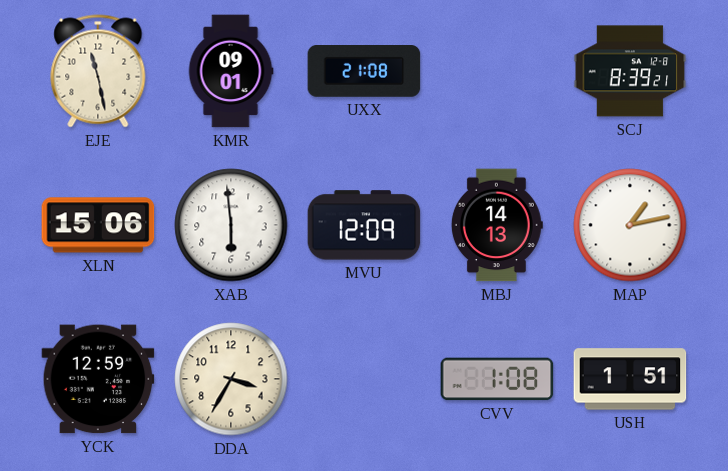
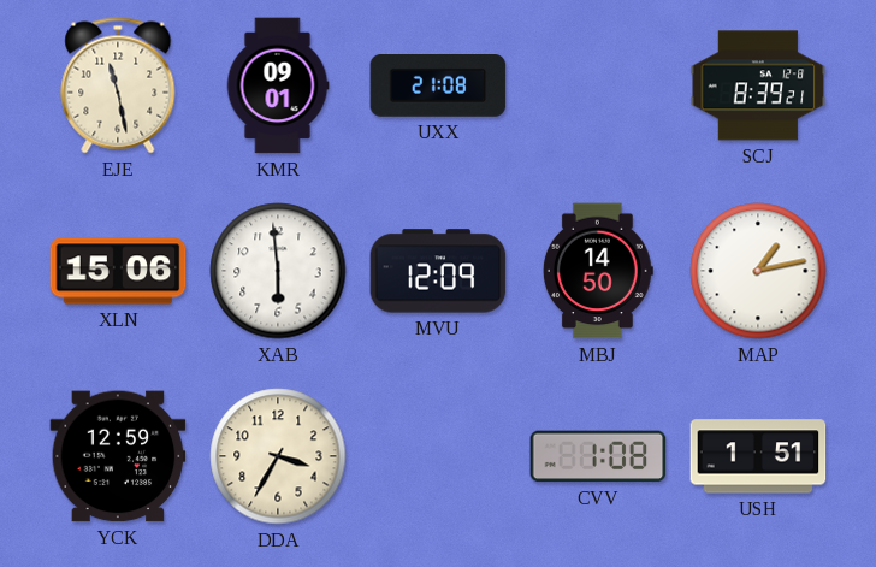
MBJ: 14:13 -> 14:50 (598, 271)
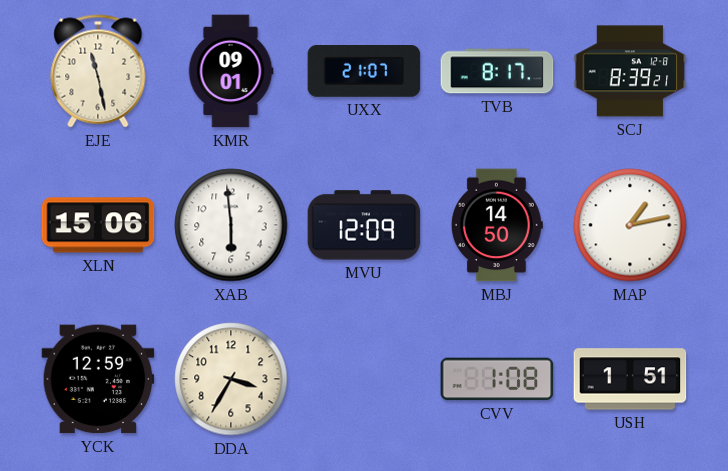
UXX: 21:08 -> 21:07 (364, 72)
TVB: none -> 8:17 (497, 71)
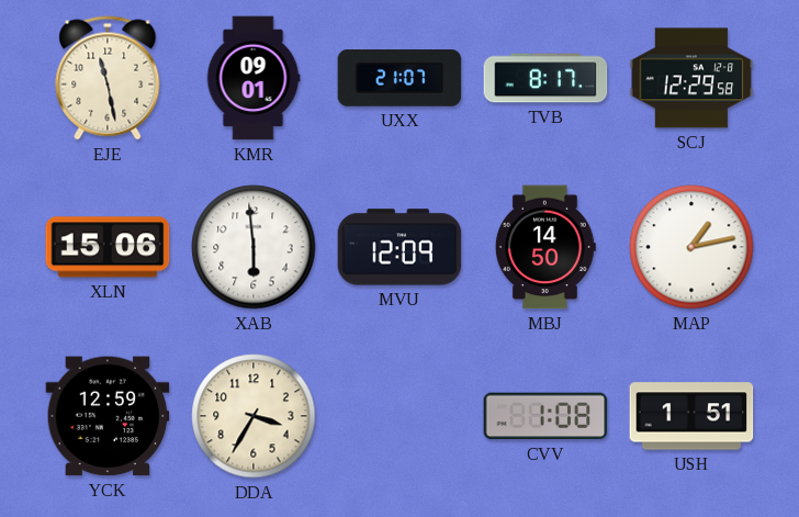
SCJ: 8:39 -> 12:29 (691, 78)
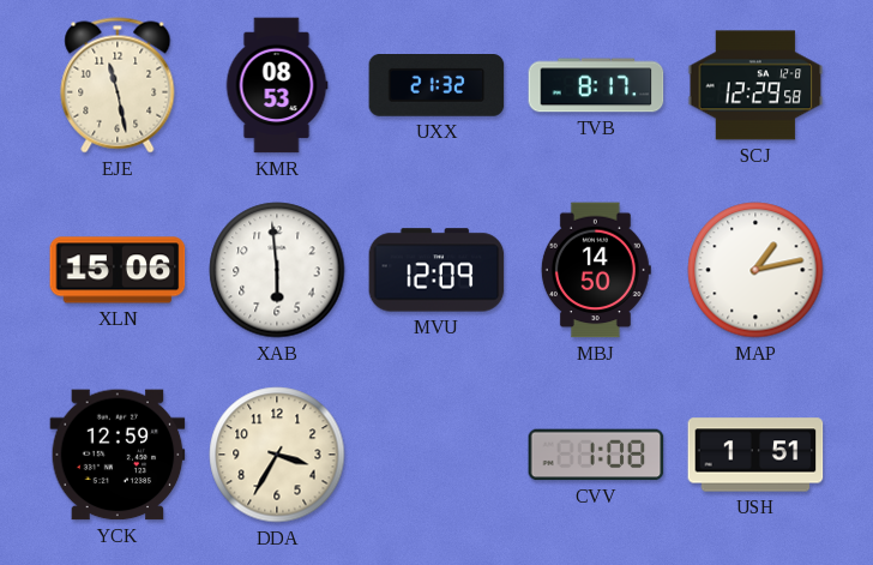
KMR: 09:01 -> 08:53 (277, 85)
UXX: 21:07 -> 21:32 (436, 86)
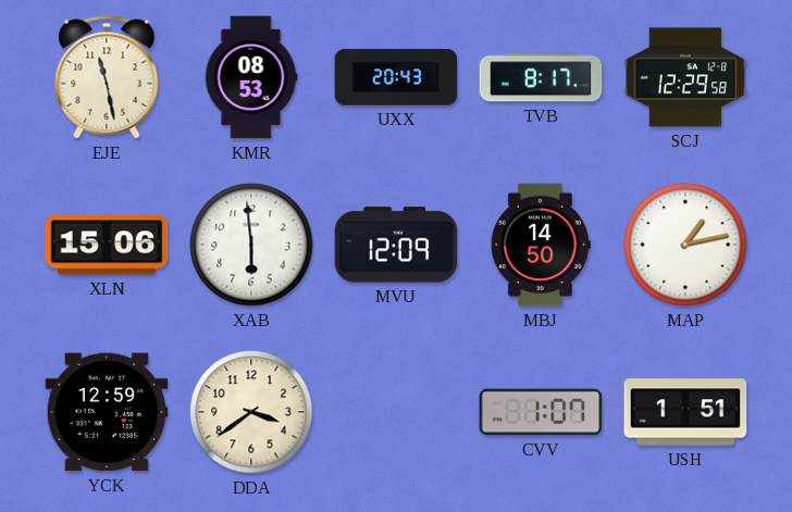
UXX: 21:32 -> 20:43 (396, 78)
DDA: 3:35 -> 3:39 (251, 412)
CVV: 1:08 -> 1:07 (541, 412)
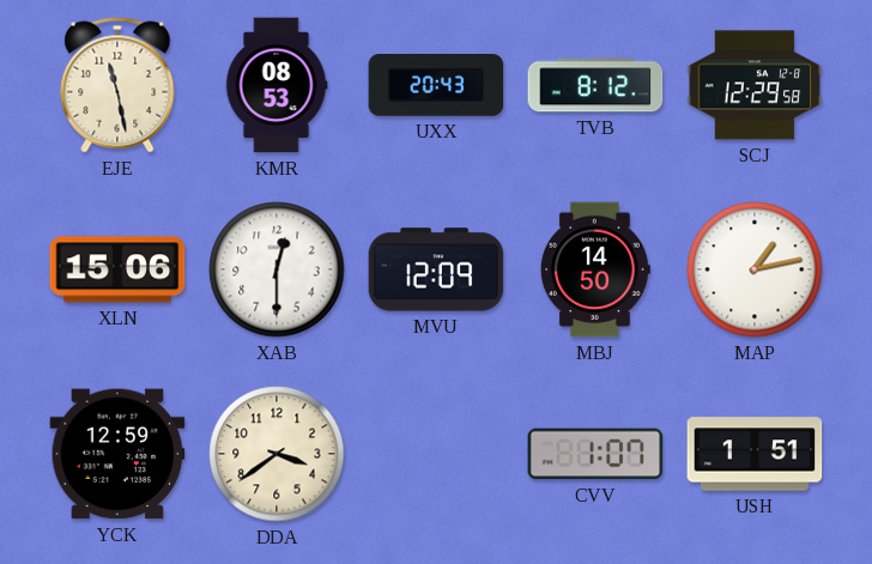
TVB: 8:17 -> 8:12 (595, 85)
XAB: 5:59 -> 12:30 (277, 269)
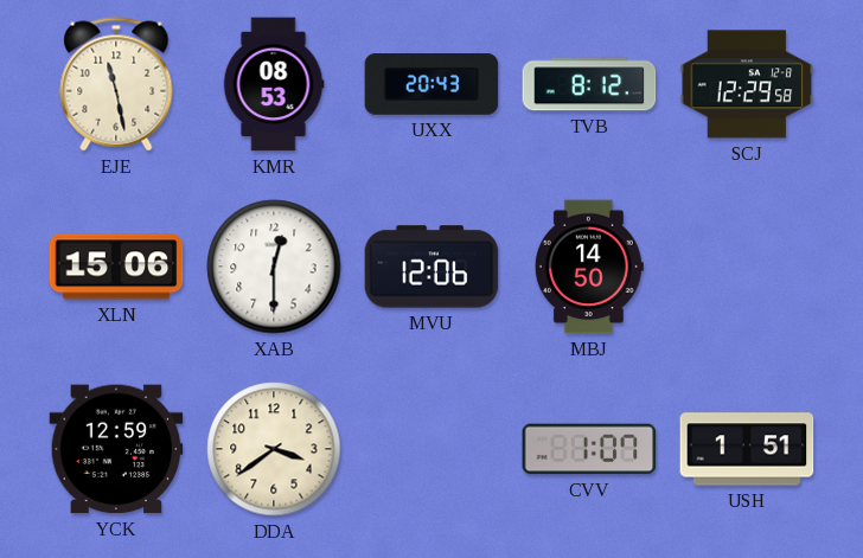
MVU: 12:09 -> 12:06 (431, 267)
MAP: 1:13 -> none (755, 269)
